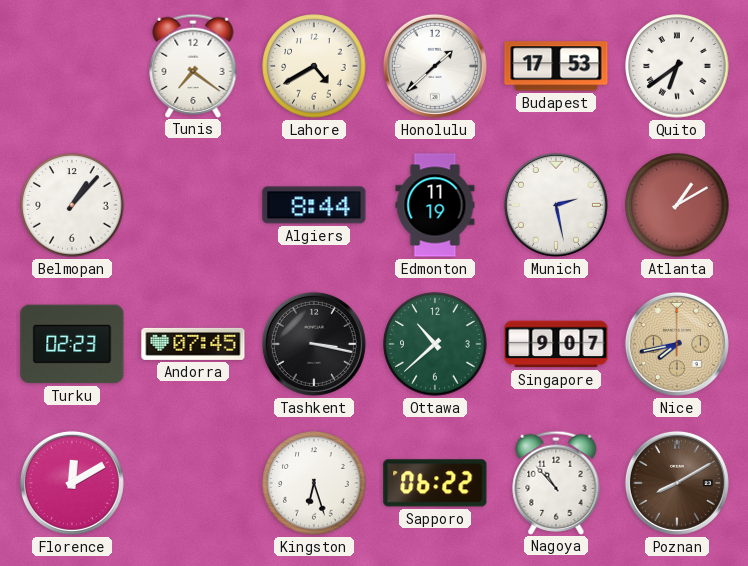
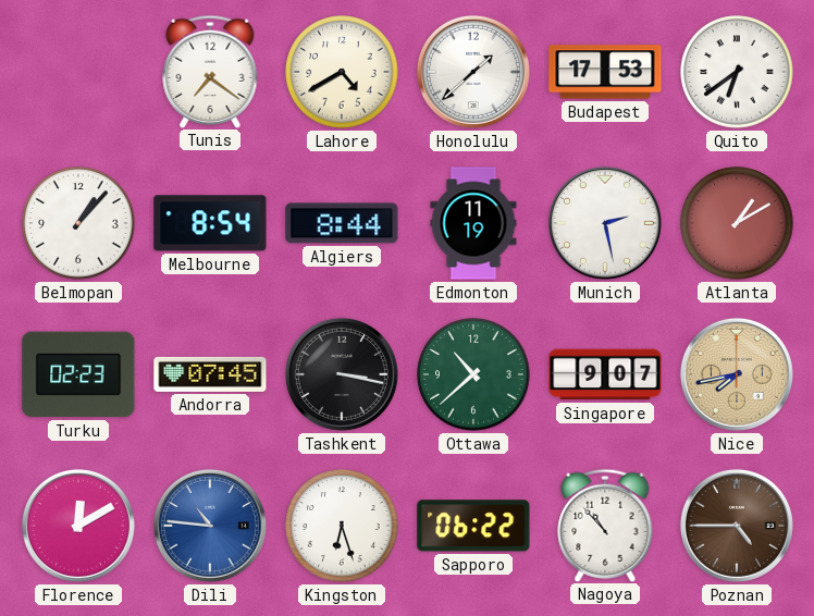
Melbourne: none -> 8:54 (210, 223)
Dili: none -> 10:46 (210, 526)
Poznan: 8:10 -> 4:45 (737, 526)
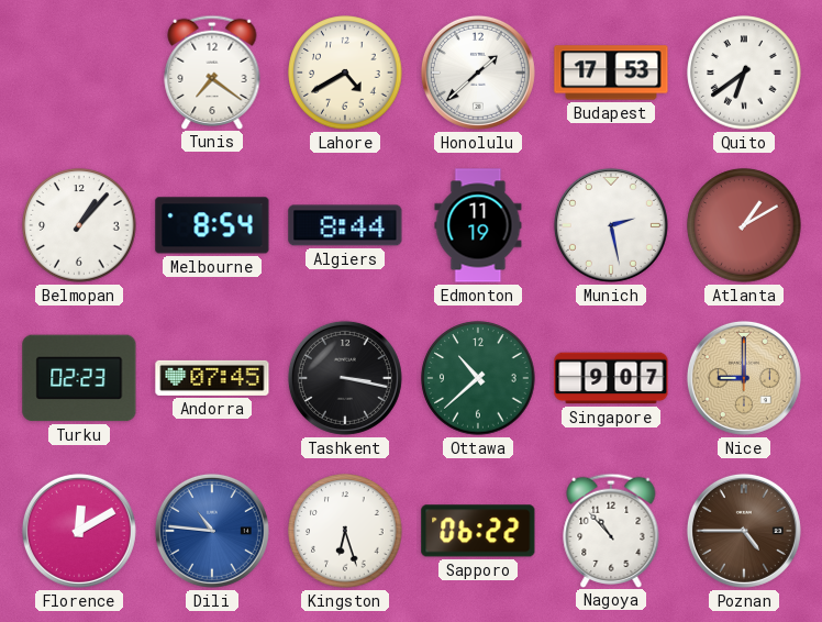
Nice: 7:43 -> 9:00 (744, 378)
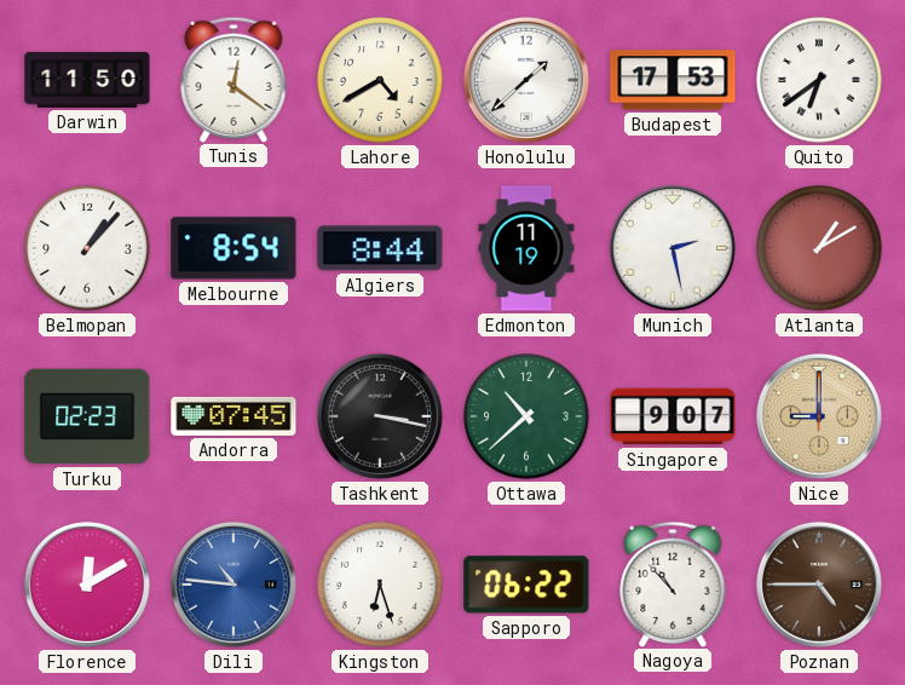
Darwin: none -> 11:50 (87, 80)
Tunis: 7:21 -> 12:21 (234, 79)
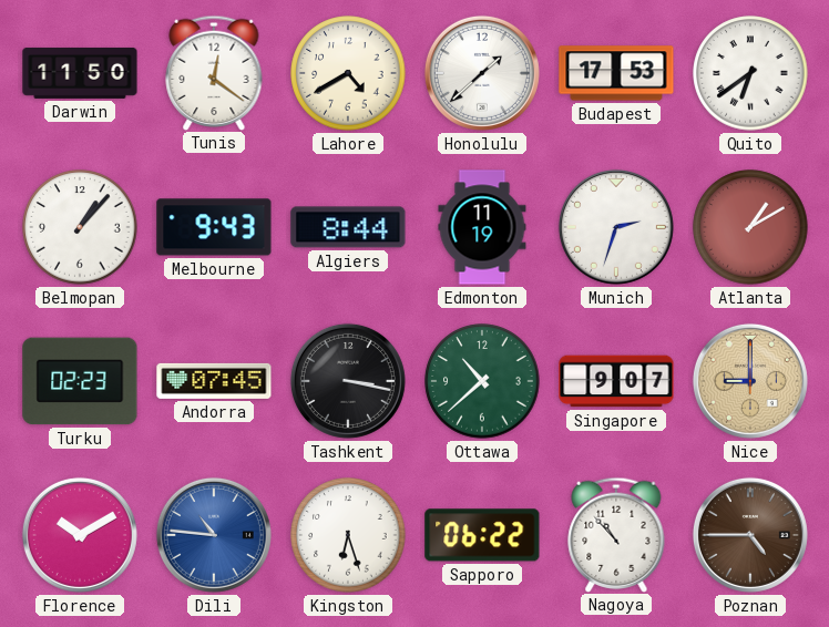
Melbourne: 8:54 -> 9:43 (214, 227)
Munich: 2:28 -> 2:33 (616, 227)
Florence: 12:10 -> 10:10 (80, 535)
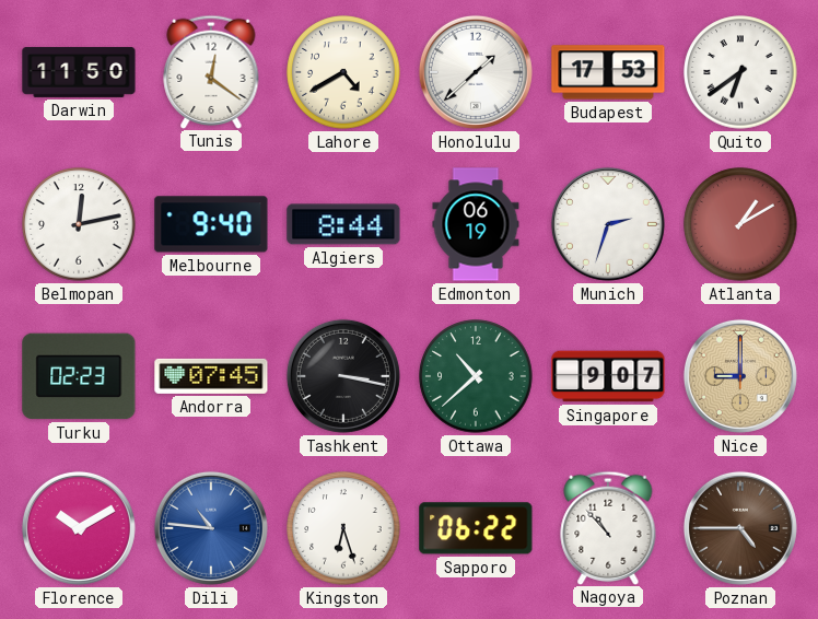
Belmopan: 1:07 -> 12:13 (79, 224)
Melbourne: 9:43 -> 9:40 (211, 224)
Edmonton: 11:19 -> 06:19 (476, 224)
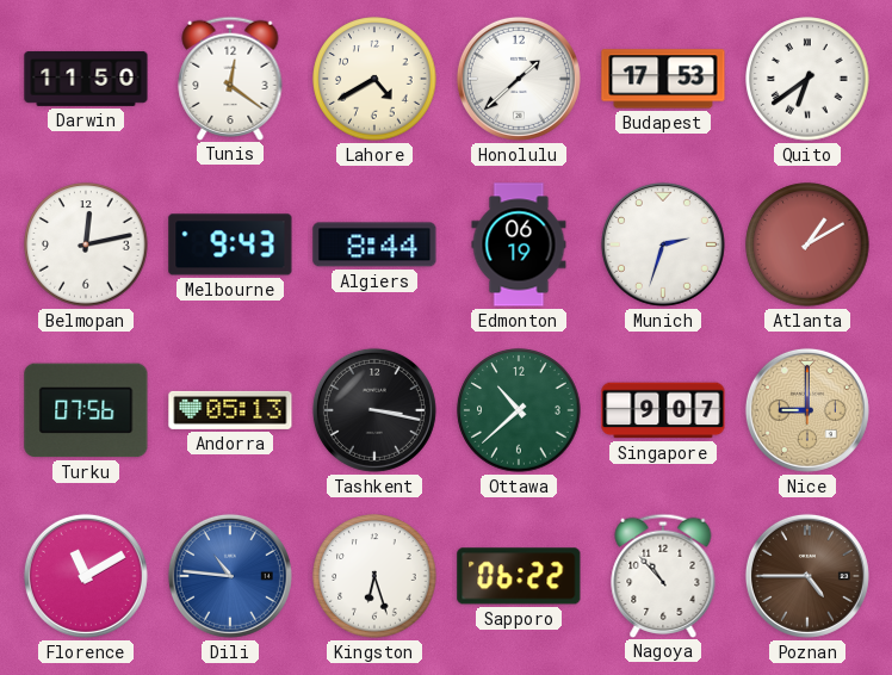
Melbourne: 9:40 -> 9:43 (230, 244)
Turku: 02:23 -> 07:56 (86, 410)
Andorra: 07:45 -> 05:13 (230, 410)
Florence: 10:10 -> 11:10 (86, 576)
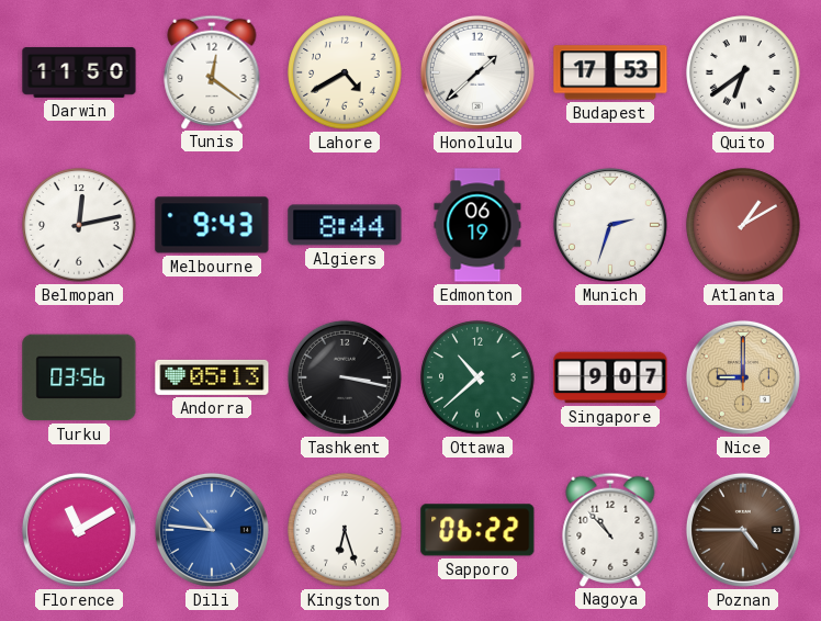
Turku: 07:56 -> 03:56 (79, 377)
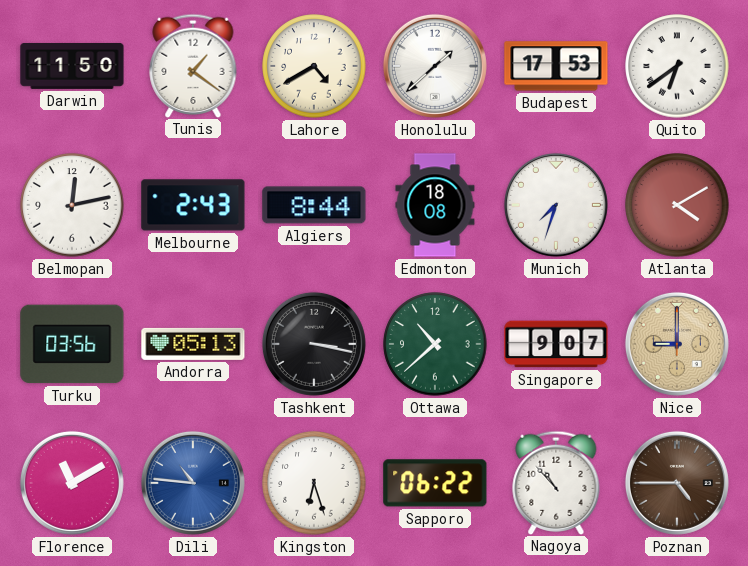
Tunis: 12:21 -> 1:21 (193, 65)
Melbourne: 9:43 -> 2:43 (193, 205)
Edmonton: 06:19 -> 18:08 (435, 205)
Munich: 2:33 -> 7:33 (556, 205)
Atlanta: 1:10 -> 4:10 (677, 205)
